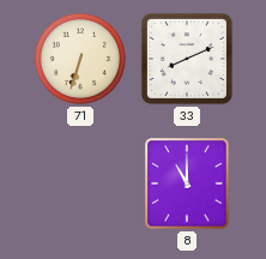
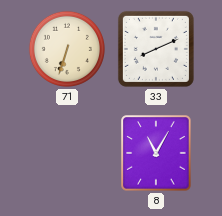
8: 11:00 -> 11:05 (156, 153)
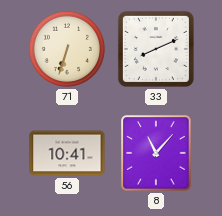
56: none -> 10:41 (67, 153)
8: 11:05 -> 11:07 (156, 153)
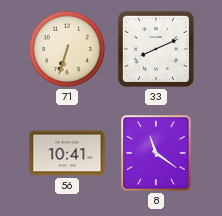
8: 11:07 -> 11:21 (156, 153)
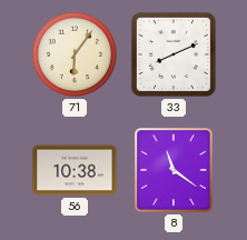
71: 6:33 -> 6:06 (75, 54)
56: 10:41 -> 10:38 (75, 170)
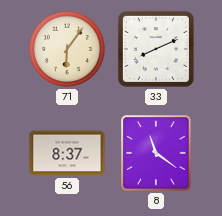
56: 10:38 -> 8:37 (67, 153)
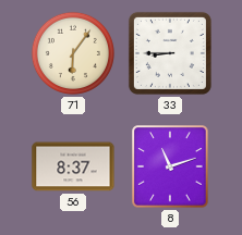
33: 8:11 -> 8:45 (170, 53)
8: 11:21 -> 11:12 (170, 166)
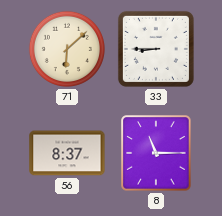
71: 6:06 -> 6:08 (67, 49)
8: 11:12 -> 11:15 (156, 153)
